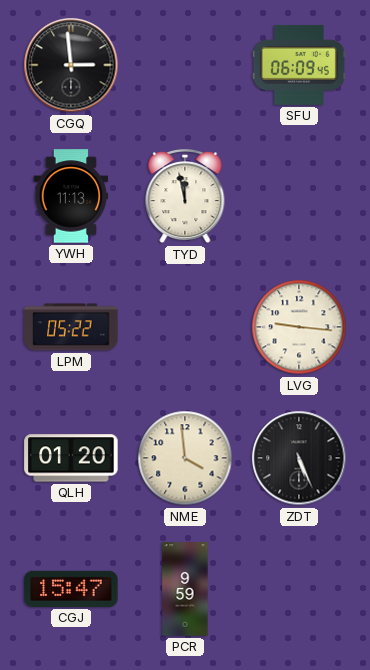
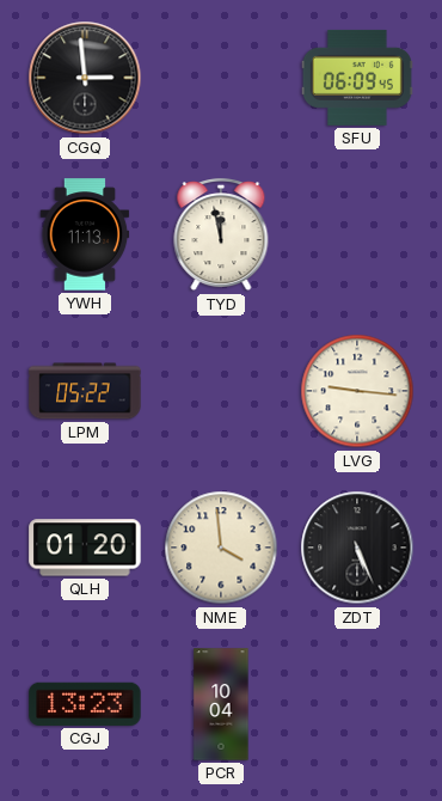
CGJ: 15:47 -> 13:23 (85, 704)
PCR: 9:59 -> 10:04 (221, 704)
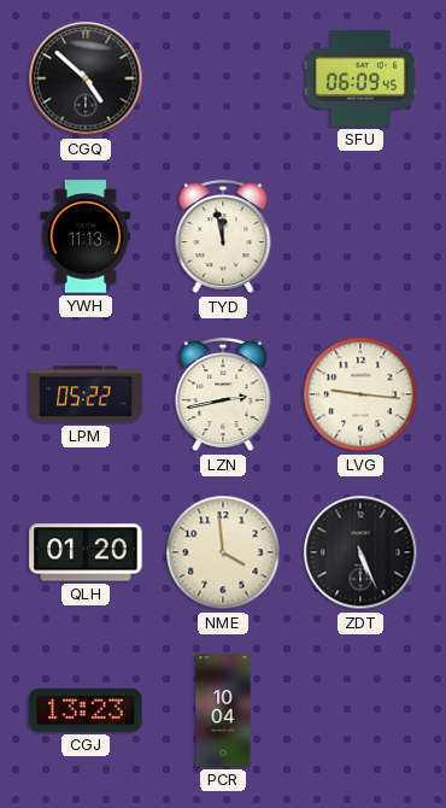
CGQ: 2:59 -> 4:52 (86, 78)
LZN: none -> 2:43 (223, 396)
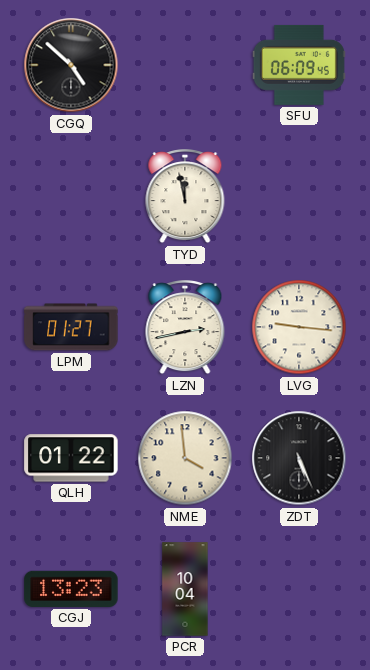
YWH: 11:13 -> none (86, 236)
LPM: 05:22 -> 01:27 (71, 327)
QLH: 01:20 -> 01:22 (71, 458)
